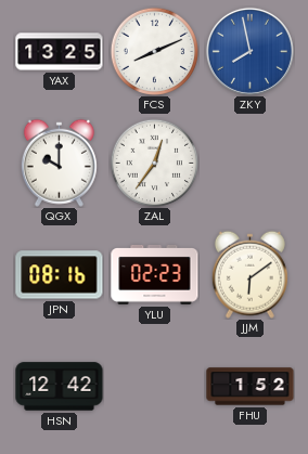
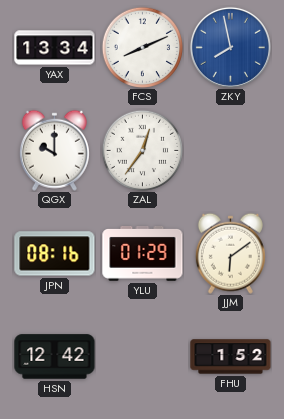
YAX: 13:25 -> 13:34 (55, 48)
YLU: 02:23 -> 01:29 (143, 253)
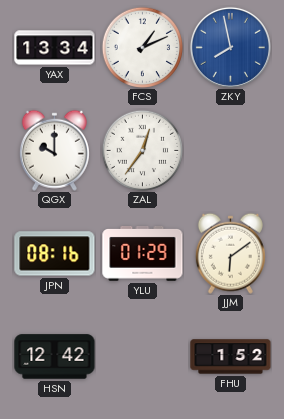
FCS: 8:11 -> 1:11 (142, 47)
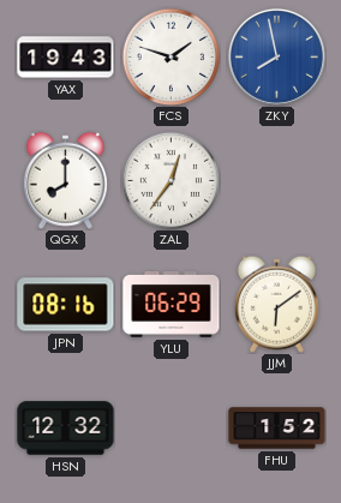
YAX: 13:34 -> 19:43 (66, 58)
FCS: 1:11 -> 1:48 (170, 56)
QGX: 10:00 -> 8:00 (65, 180)
YLU: 01:29 -> 06:29 (172, 304)
HSN: 12:42 -> 12:32 (66, 429)
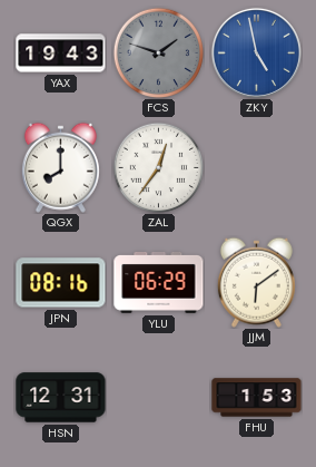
FCS dial: white -> grey (158, 52)
ZKY: 7:58 -> 4:58 (256, 52)
HSN: 12:32 -> 12:31 (61, 398)
FHU: 1:52 -> 1:53 (257, 398)
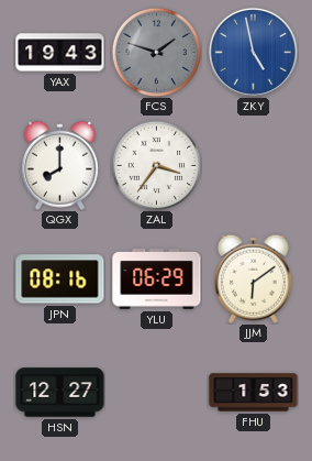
ZAL: 12:36 -> 3:36 (156, 165)
HSN: 12:31 -> 12:27 (60, 393)
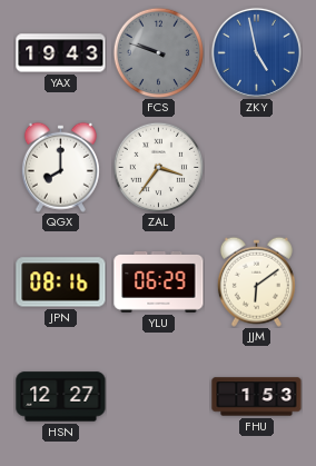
FCS: 1:48 -> 9:48 (158, 52)
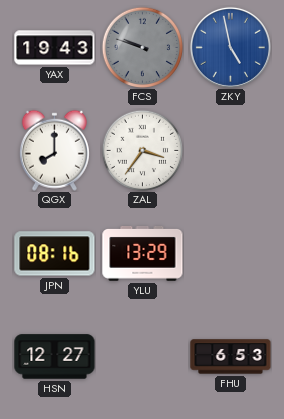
YLU: 06:29 -> 13:29 (143, 253)
JJM: 6:09 -> none (256, 281)
FHU: 1:53 -> 6:53 (231, 357)
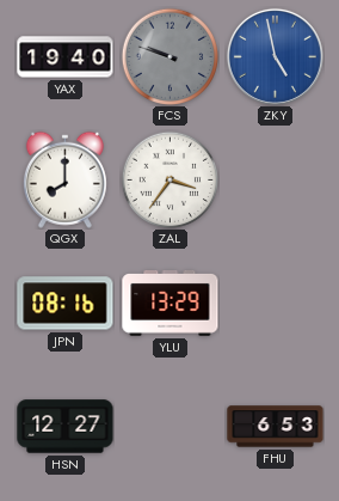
YAX: 19:43 -> 19:40 (66, 57)
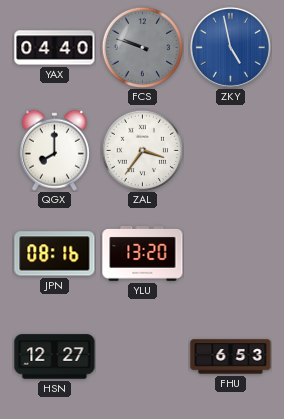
YAX: 19:40 -> 04:40 (55, 48)
YLU: 13:29 -> 13:20 (143, 253)
